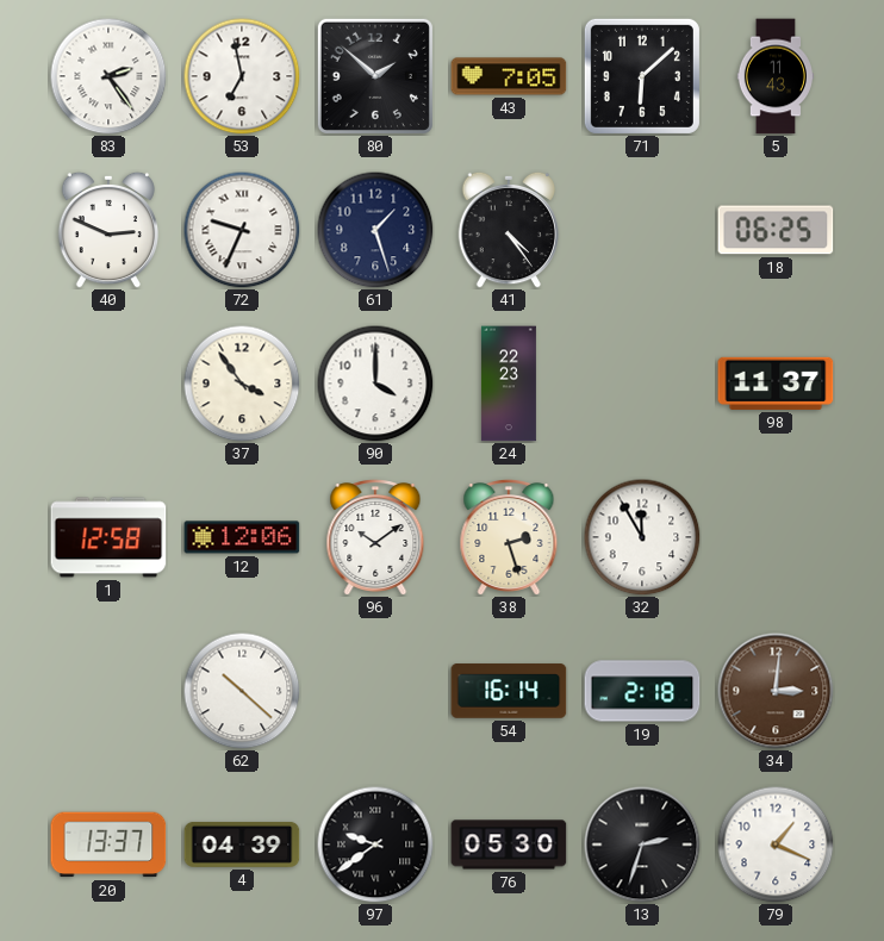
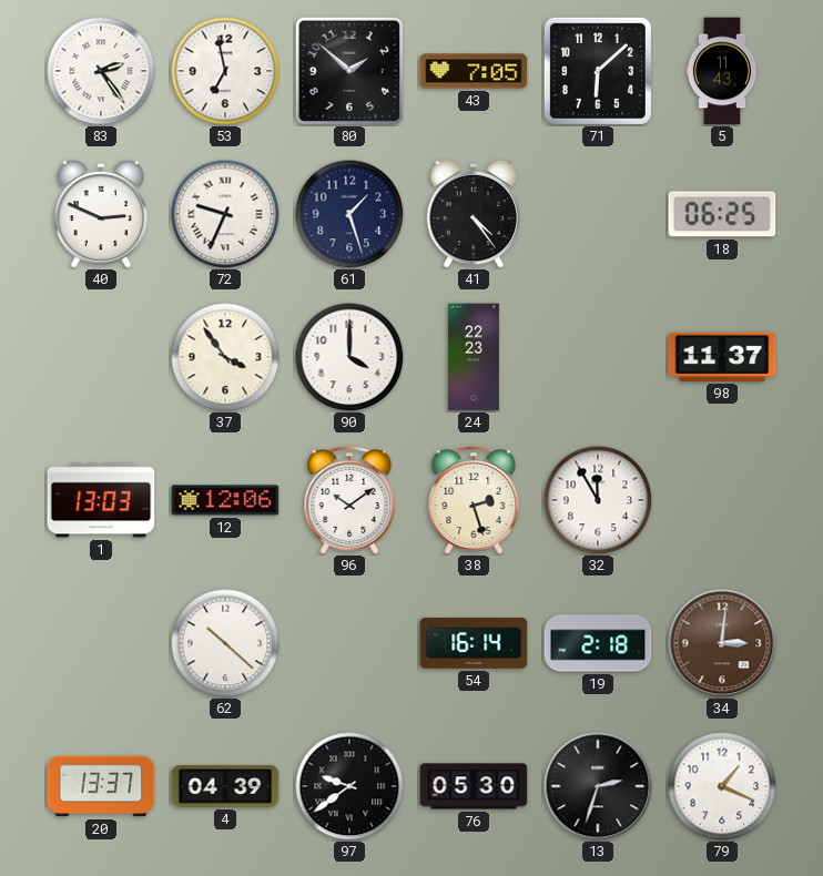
1: 12:58 -> 13:03 (101, 500)
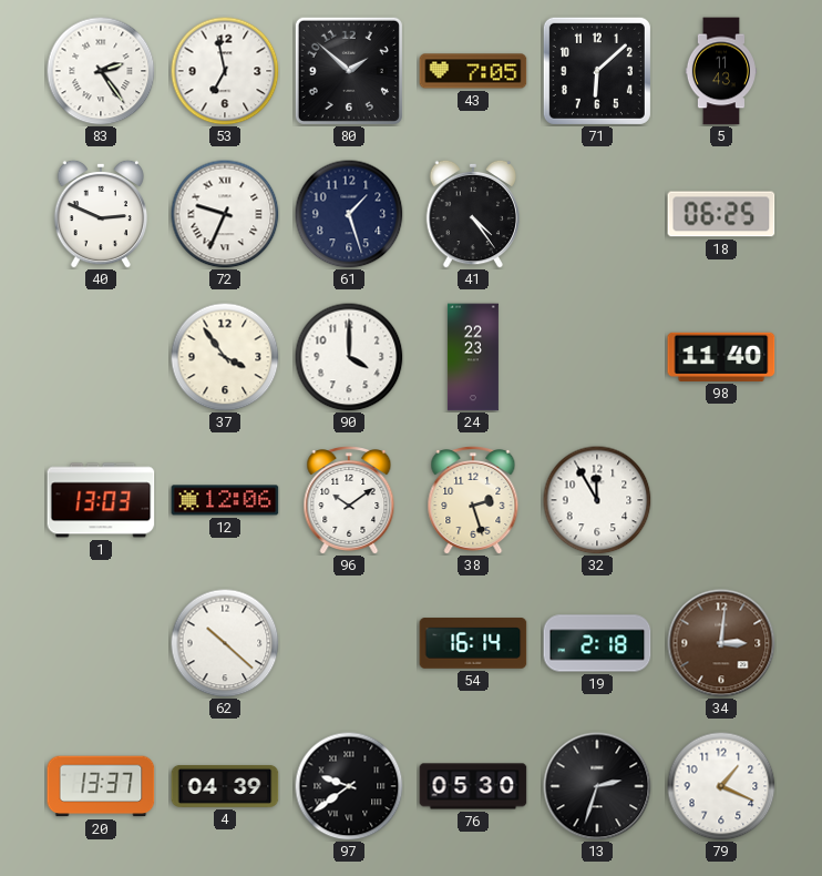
98: 11:37 -> 11:40 (721, 357)
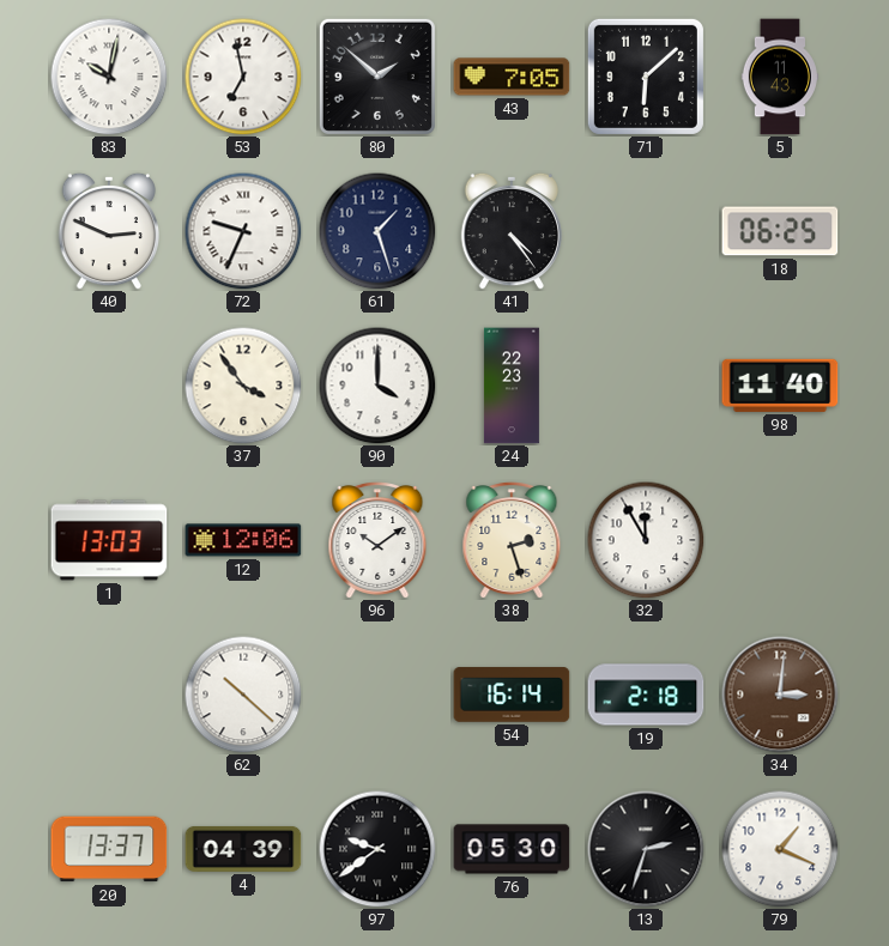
83: 2:24 -> 10:02 (109, 77)
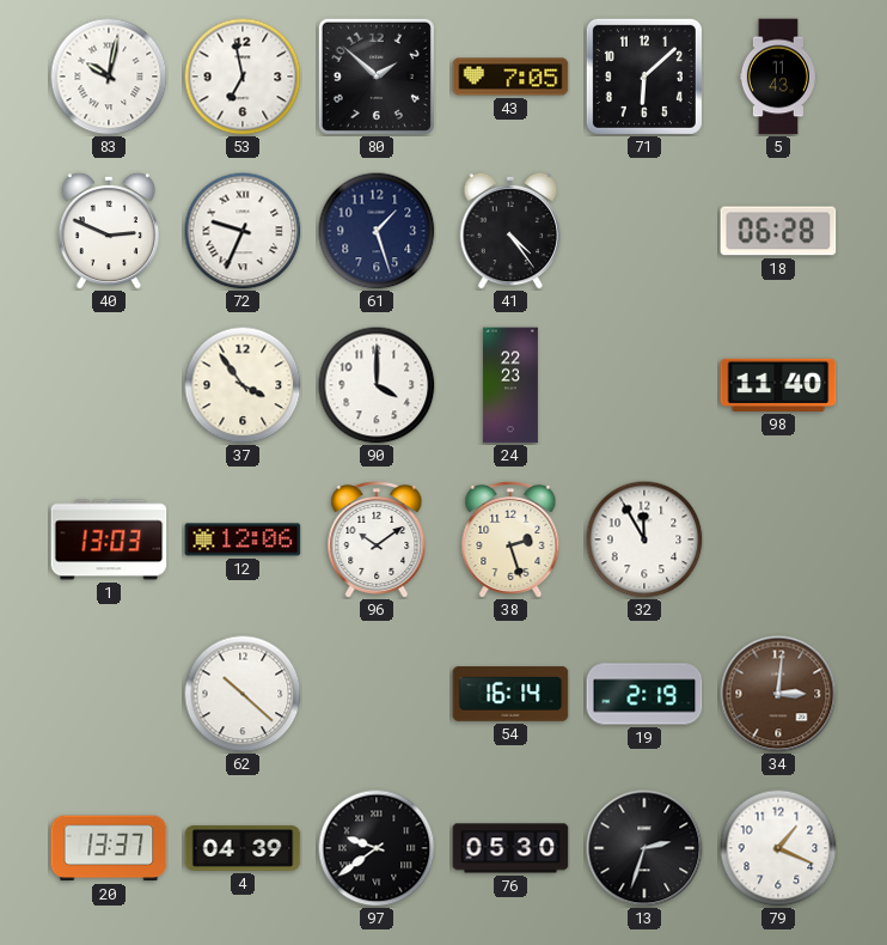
18: 06:25 -> 06:28 (778, 231)
19: 2:18 -> 2:19 (644, 694)
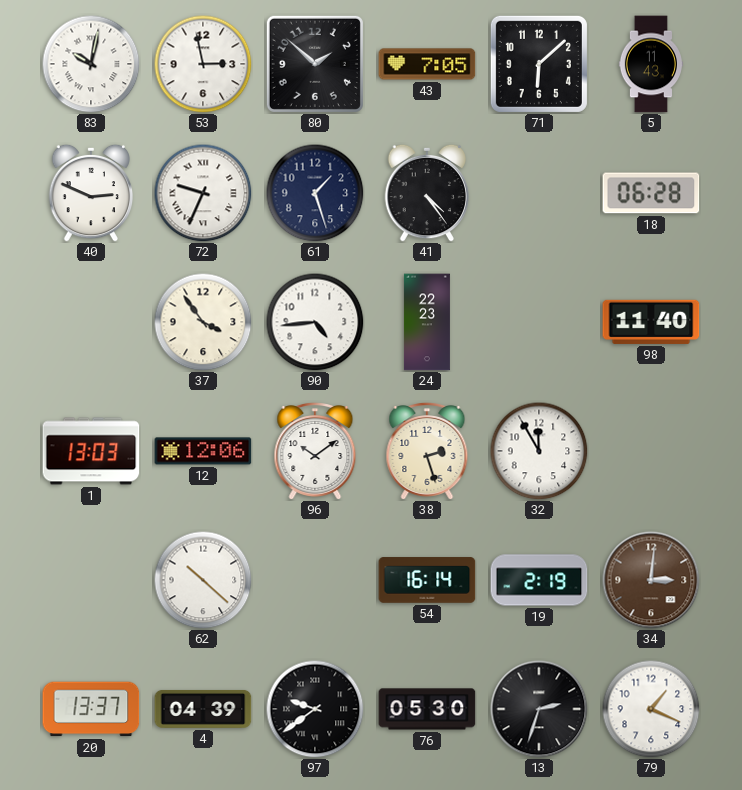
53: 6:58 -> 2:58 (203, 64)
90: 4:00 -> 4:44 (315, 322)
